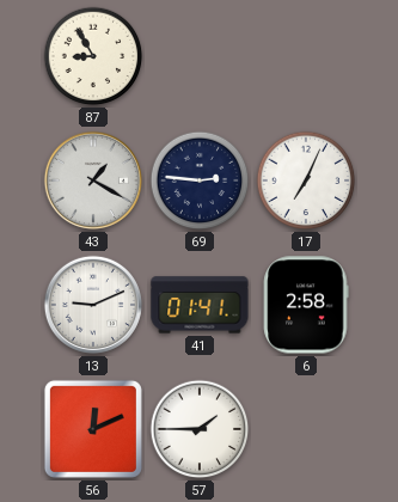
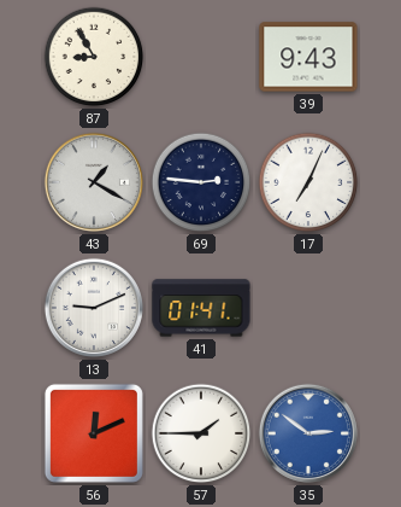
39: none -> 9:43 (308, 57)
6: 2:58 -> none (306, 305)
35: none -> 2:51 (308, 433)
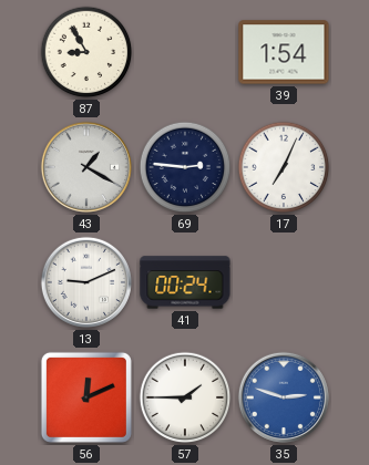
39: 9:43 -> 1:54 (284, 52)
41: 01:41 -> 00:24 (185, 282)
35: 2:51 -> 2:48 (284, 397)
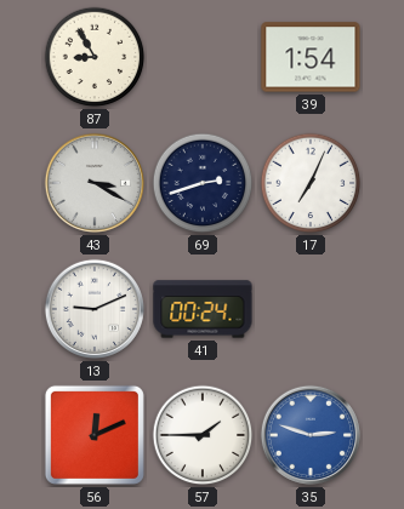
43: 1:20 -> 3:20 (95, 183)
69: 2:46 -> 2:42 (203, 183)
